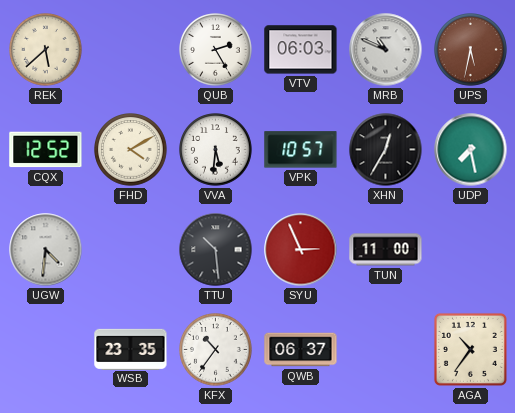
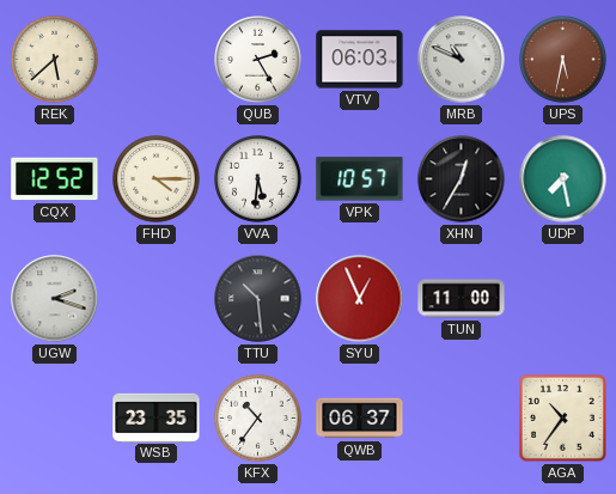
FHD: 4:10 -> 4:15 (157, 179)
UGW: 4:31 -> 2:18 (55, 299)
SYU: 2:56 -> 12:56 (360, 299)
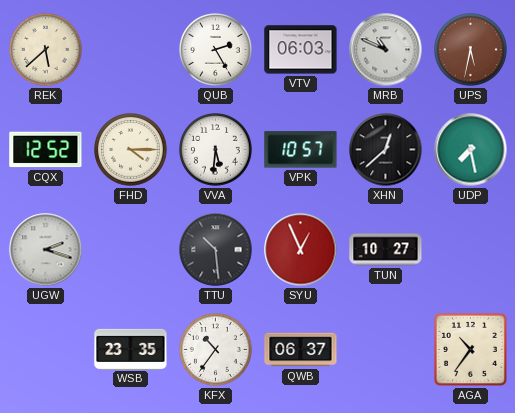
XHN: 12:35 -> 12:38 (386, 150)
TUN: 11:00 -> 10:27 (386, 250)
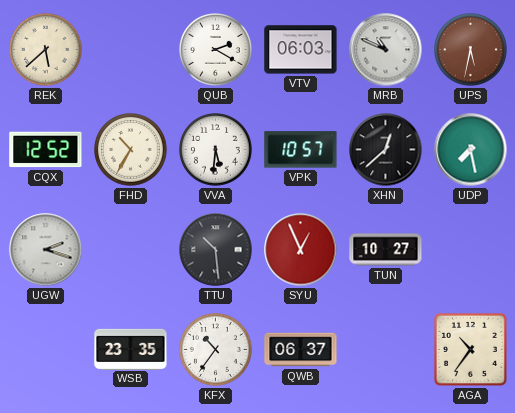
QUB: 2:25 -> 2:20 (216, 50)
FHD: 4:15 -> 10:35 (131, 150)
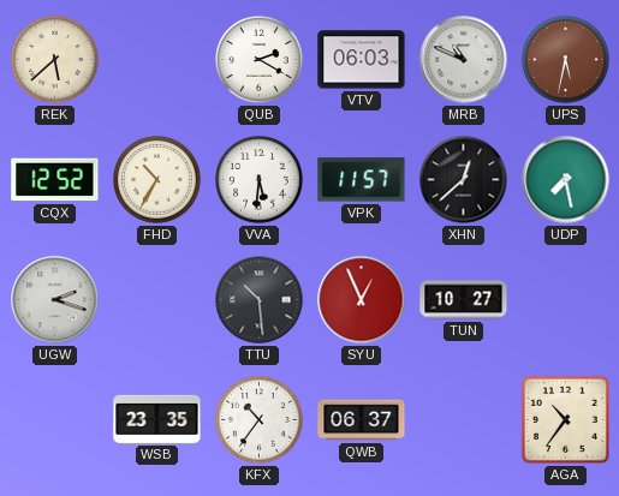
VPK: 10:57 -> 11:57 (362, 180)
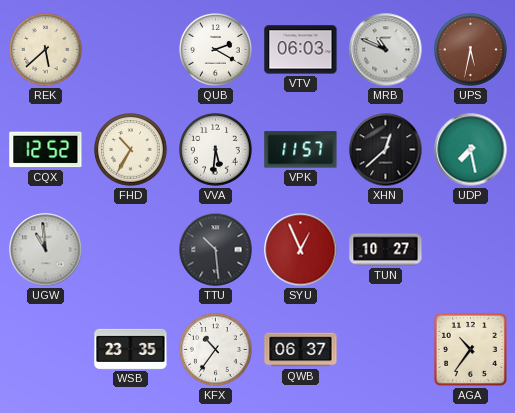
UGW: 2:18 -> 10:59 (46, 250)
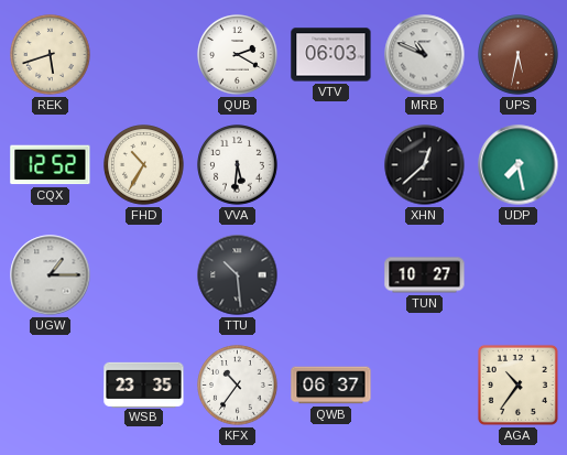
REK: 5:38 -> 5:42 (51, 55)
VPK: 11:57 -> none (301, 150)
UGW: 10:59 -> 1:15 (51, 275)
SYU: 12:56 -> none (301, 250)
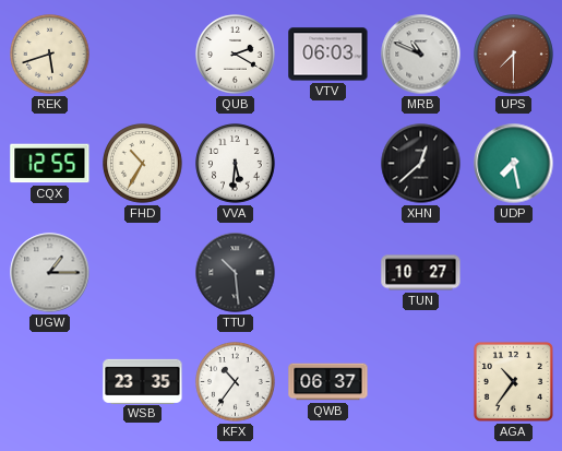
UPS: 5:32 -> 7:30 (514, 55)
CQX: 12:52 -> 12:55 (50, 164)
